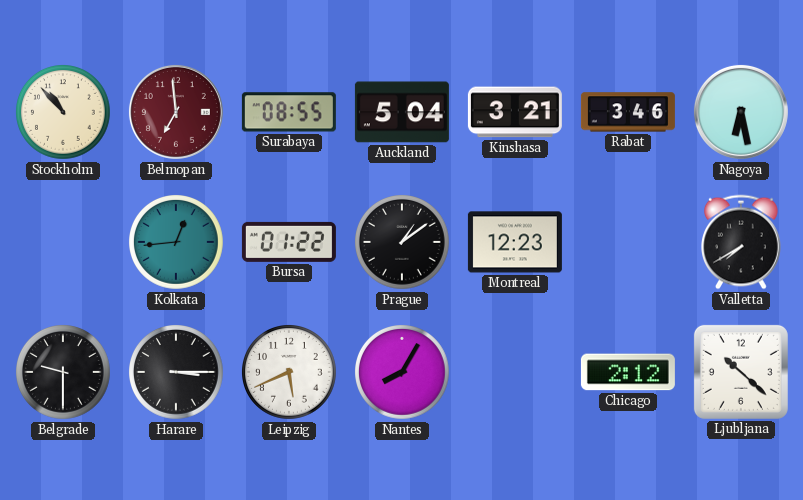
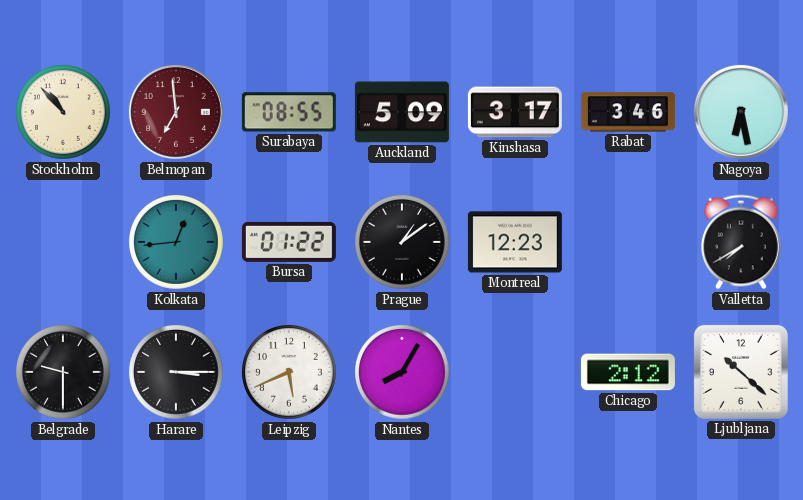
Auckland: 5:04 -> 5:09 (402, 112)
Kinshasa: 3:21 -> 3:17 (515, 112)
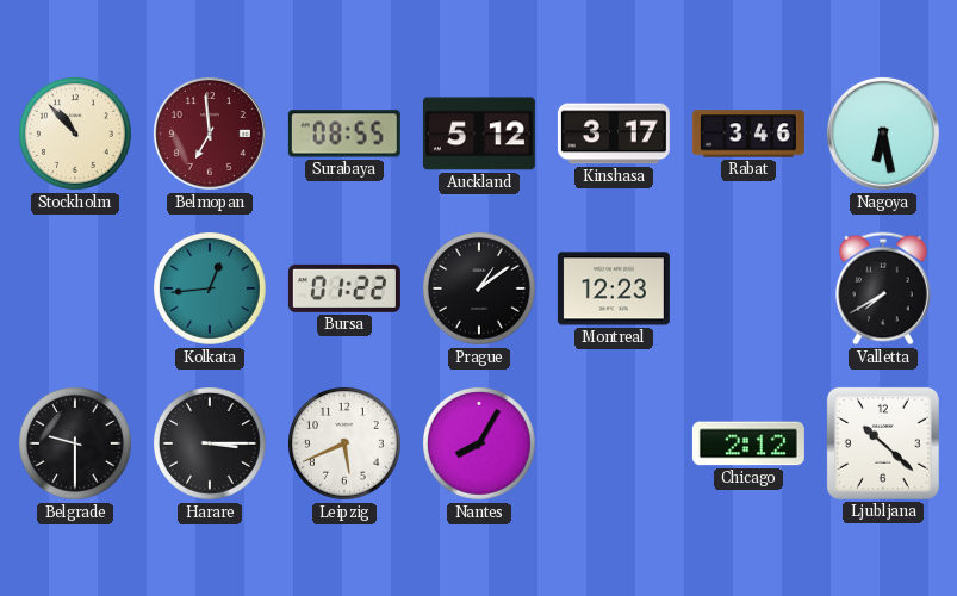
Auckland: 5:09 -> 5:12 (479, 134)
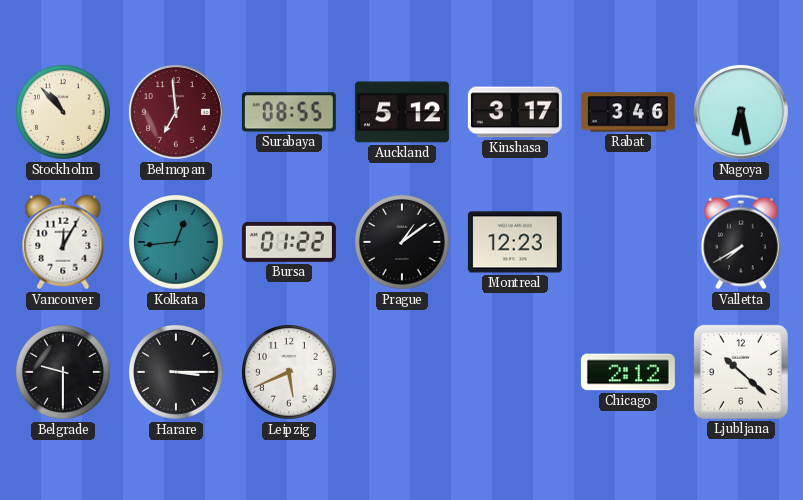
Vancouver: none -> 12:05 (63, 242)
Nantes: 8:05 -> none (480, 445)
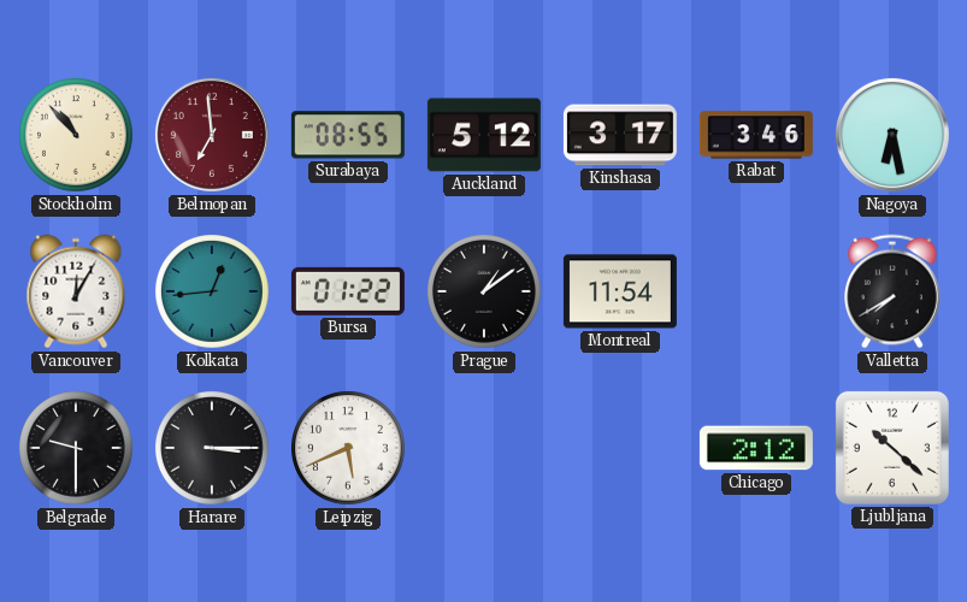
Montreal: 12:23 -> 11:54 (620, 291)
